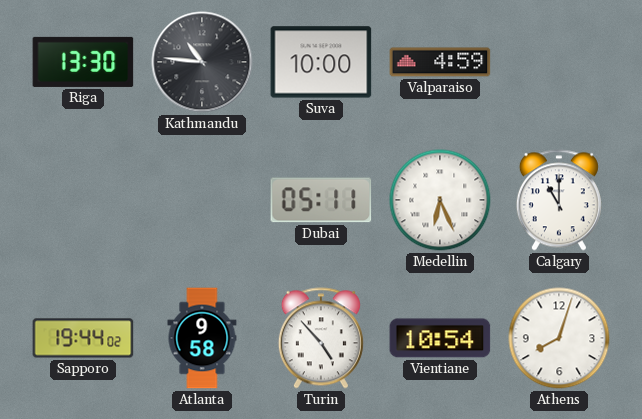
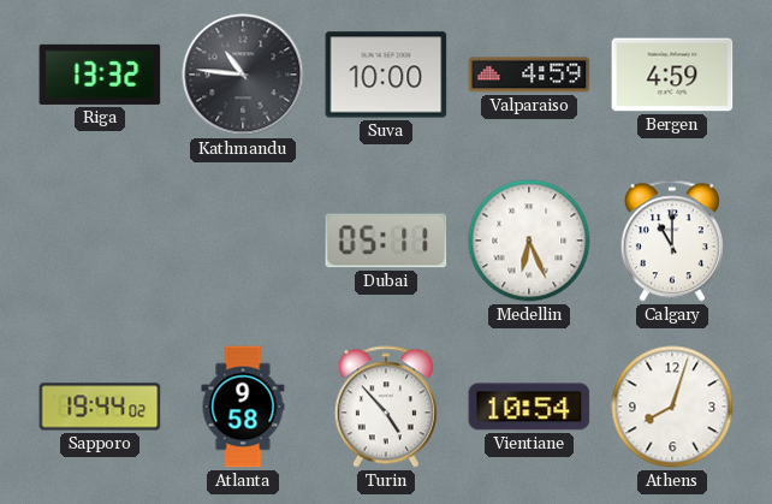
Riga: 13:30 -> 13:32 (100, 75)
Bergen: none -> 4:59 (672, 75)
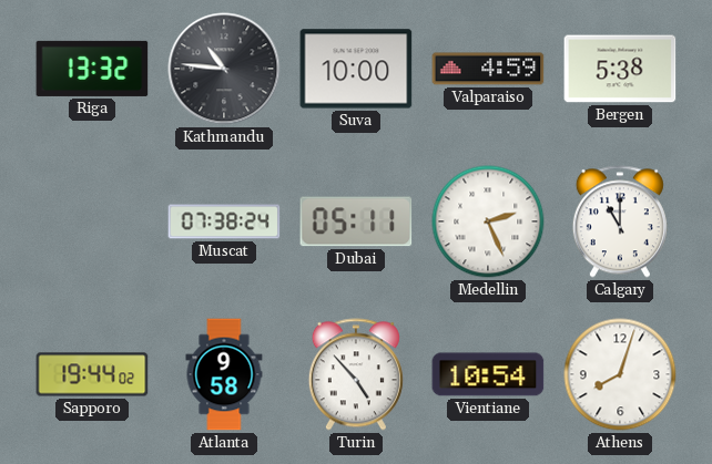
Bergen: 4:59 -> 5:38 (620, 69)
Muscat: none -> 07:38 (224, 221)
Medellin: 6:26 -> 2:26 (488, 221)
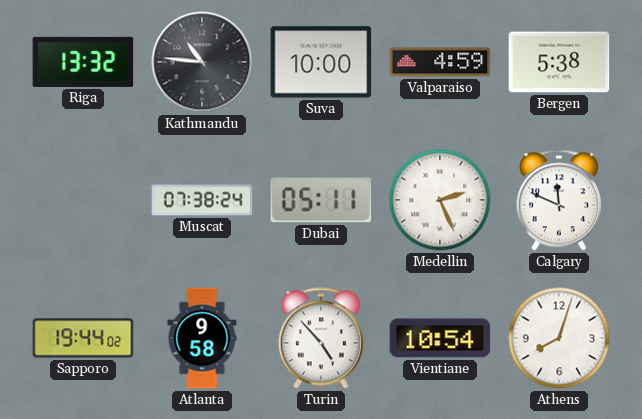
Calgary: 11:00 -> 11:49 (559, 200)
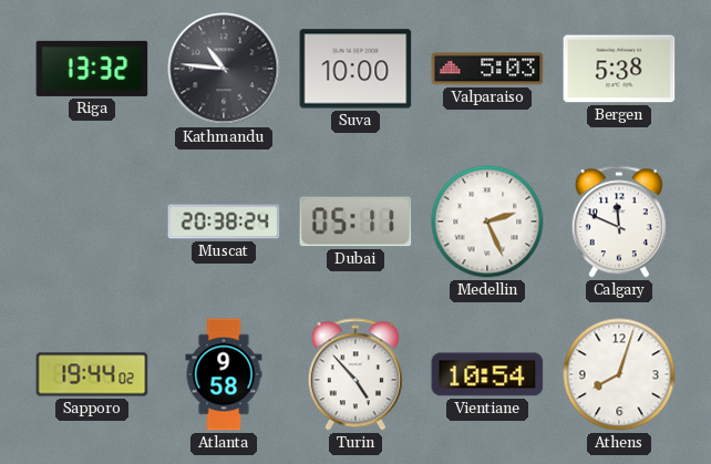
Valparaiso: 4:59 -> 5:03 (487, 69)
Muscat: 07:38 -> 20:38 (224, 221)
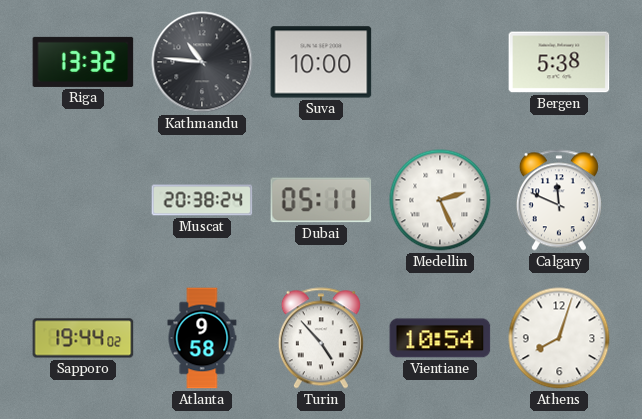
Valparaiso: 5:03 -> none (487, 69)
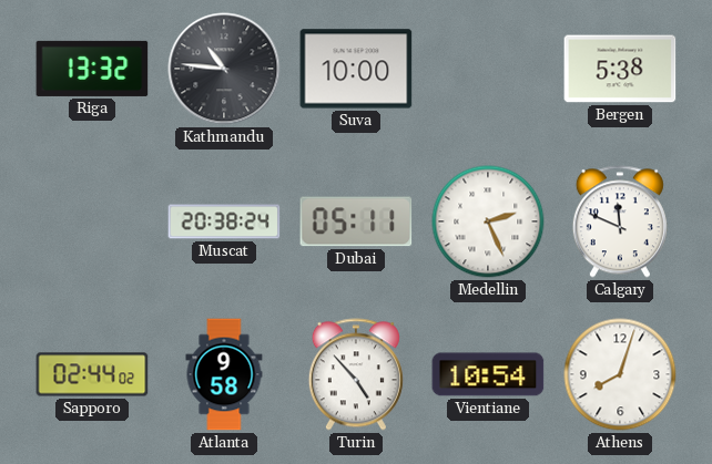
Sapporo: 19:44 -> 02:44 (92, 374)
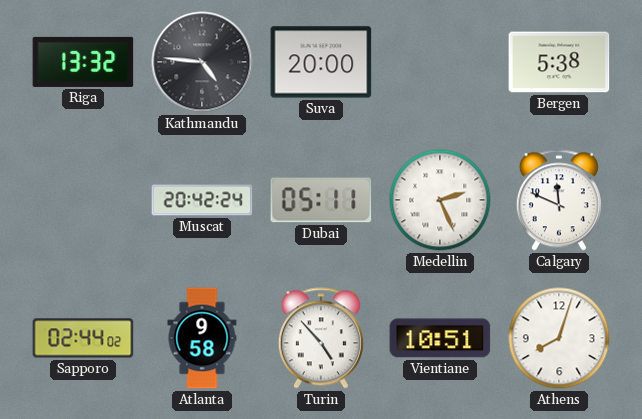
Kathmandu: 10:46 -> 4:46 (202, 62)
Suva: 10:00 -> 20:00 (321, 62)
Muscat: 20:38 -> 20:42 (202, 200)
Vientiane: 10:54 -> 10:51 (440, 338)
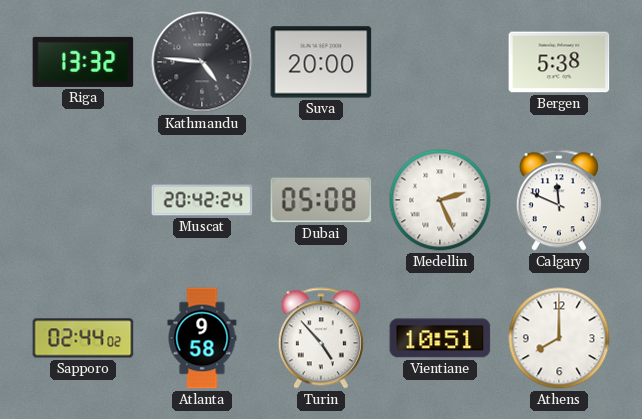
Dubai: 05:11 -> 05:08 (321, 200)
Athens: 8:03 -> 8:00 (559, 338)
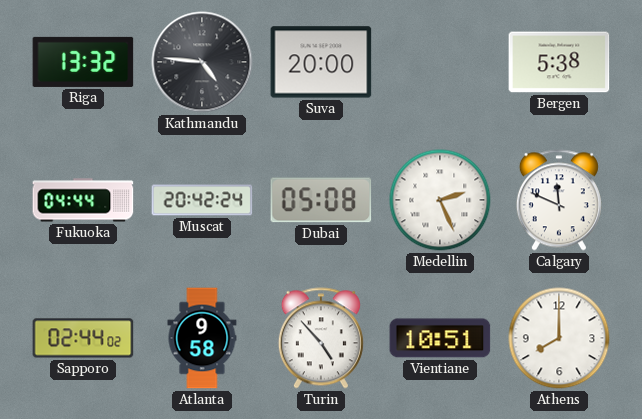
Fukuoka: none -> 04:44 (83, 200)
